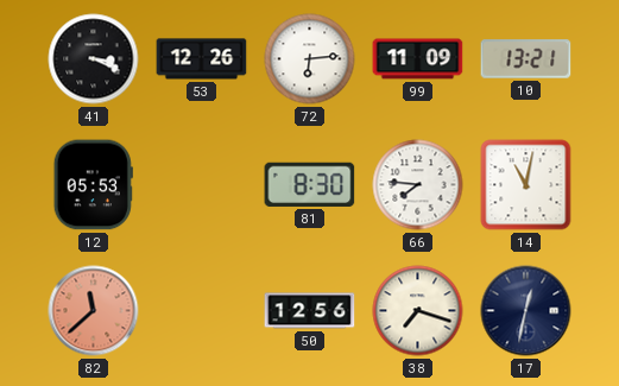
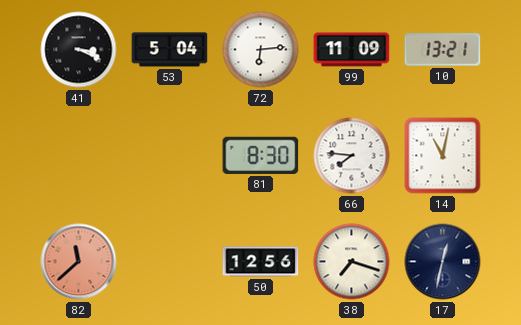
53: 12:26 -> 5:04 (170, 50)
12: 05:53 -> none (93, 185)
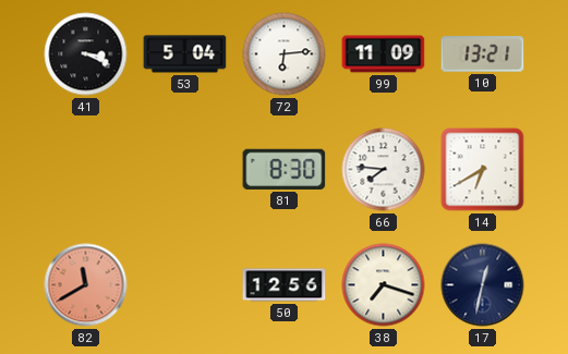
14: 11:02 -> 6:40 (483, 170)
82: 11:38 -> 11:40 (86, 285)
